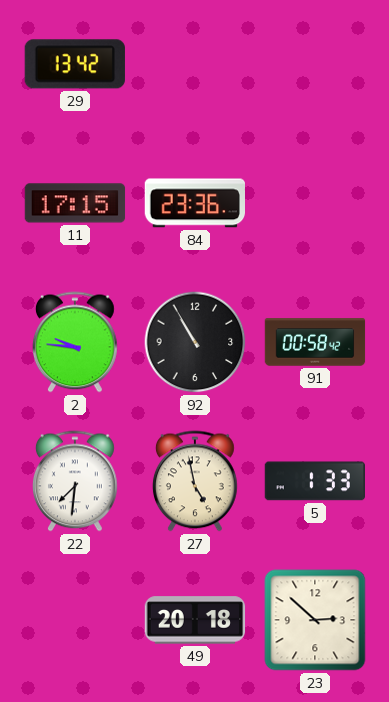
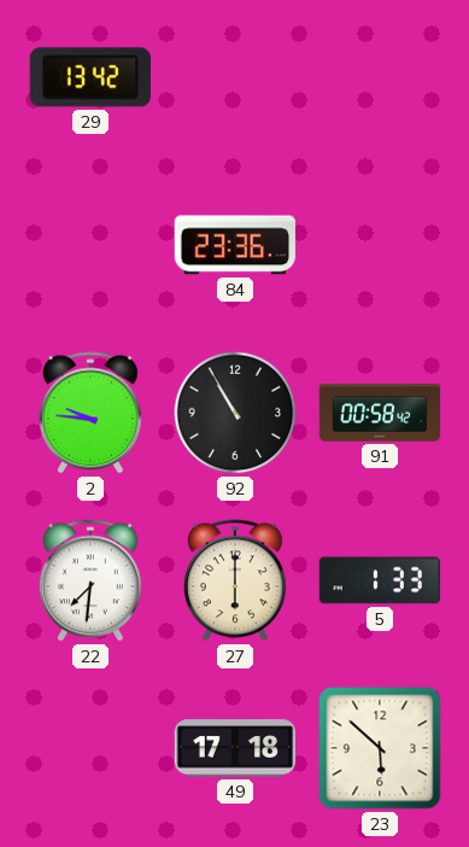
11: 17:15 -> none (75, 203)
27: 4:58 -> 6:00 (235, 580)
49: 20:18 -> 17:18 (235, 748)
23: 2:52 -> 5:52 (380, 748)
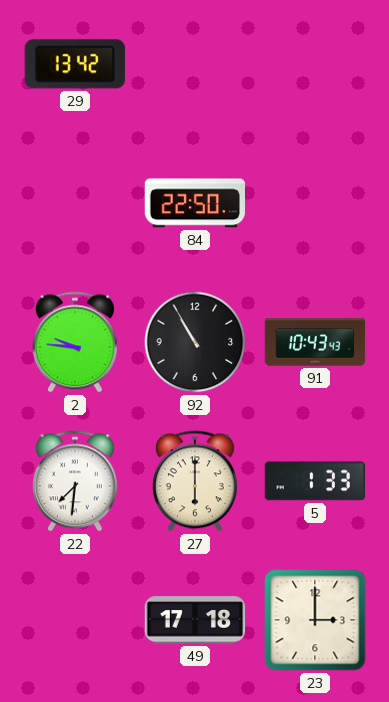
84: 23:36 -> 22:50 (194, 203)
91: 00:58 -> 10:43 (315, 342)
23: 5:52 -> 3:00 (315, 620)
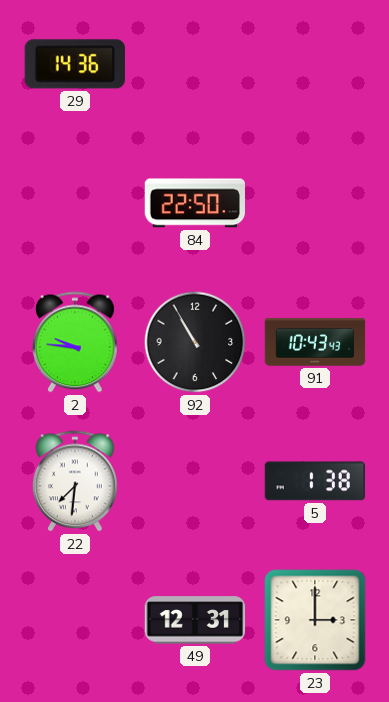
29: 13:42 -> 14:36 (75, 64)
27: 6:00 -> none (195, 481)
5: 1:33 -> 1:38 (314, 481)
49: 17:18 -> 12:31 (195, 620)
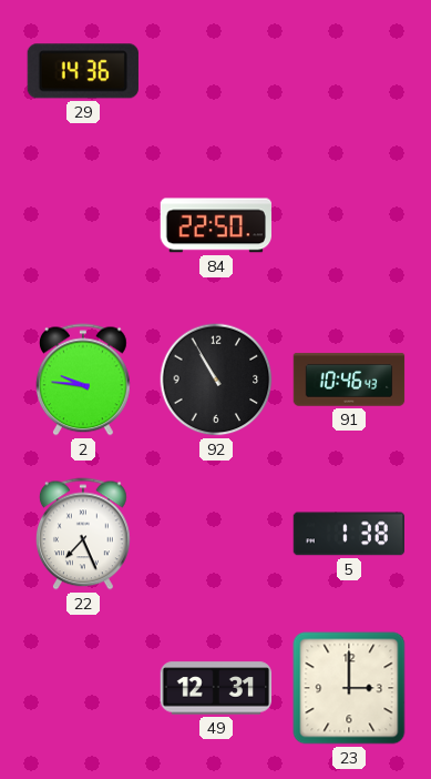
91: 10:43 -> 10:46 (349, 380)
22: 7:31 -> 7:26 (83, 534)
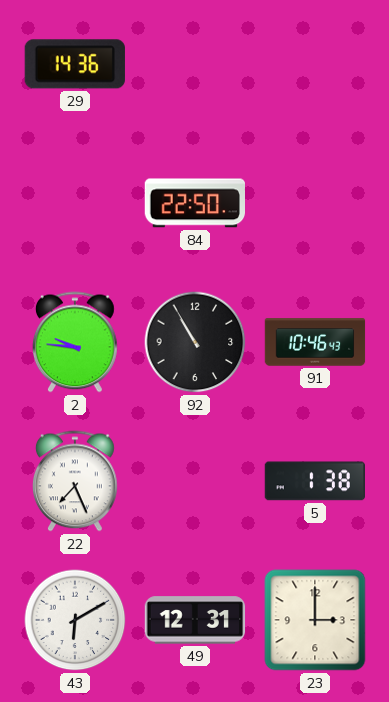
43: none -> 6:10 (75, 620)
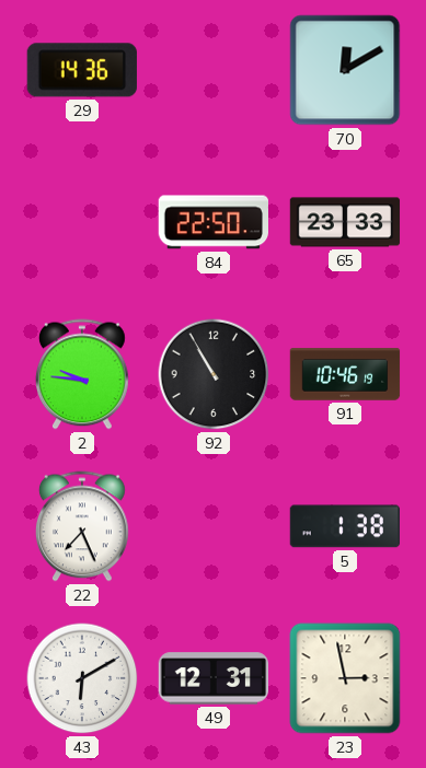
70: none -> 12:10 (345, 70)
65: none -> 23:33 (345, 222)
91: 10:46:43 -> 10:46:19 (345, 374)
23: 3:00 -> 2:58 (345, 678)
